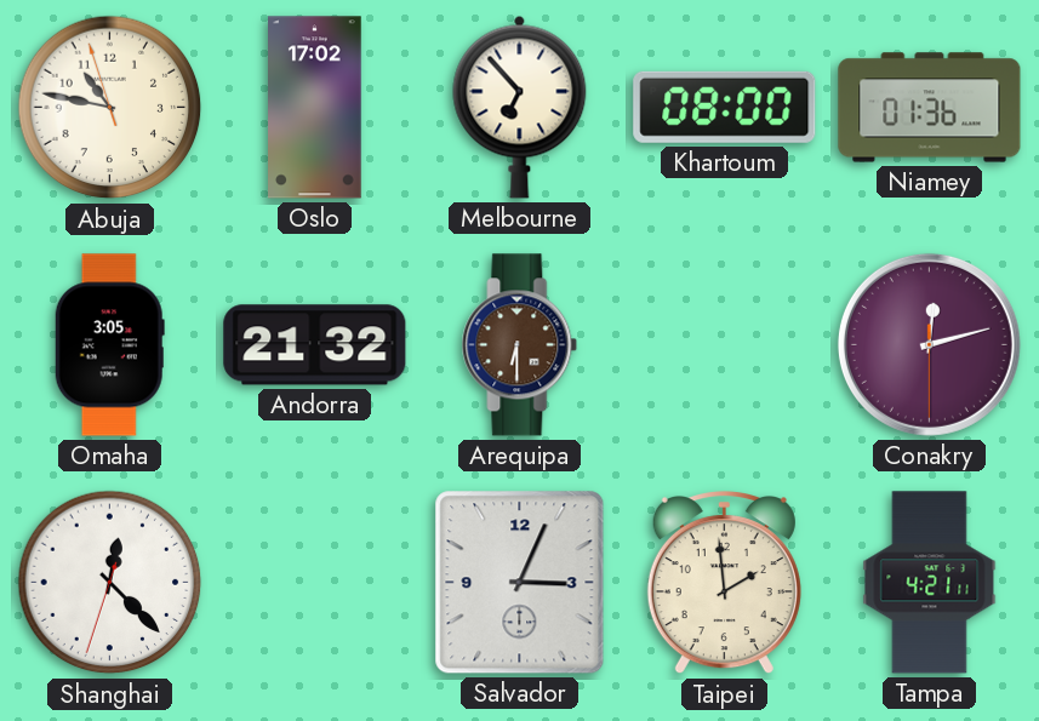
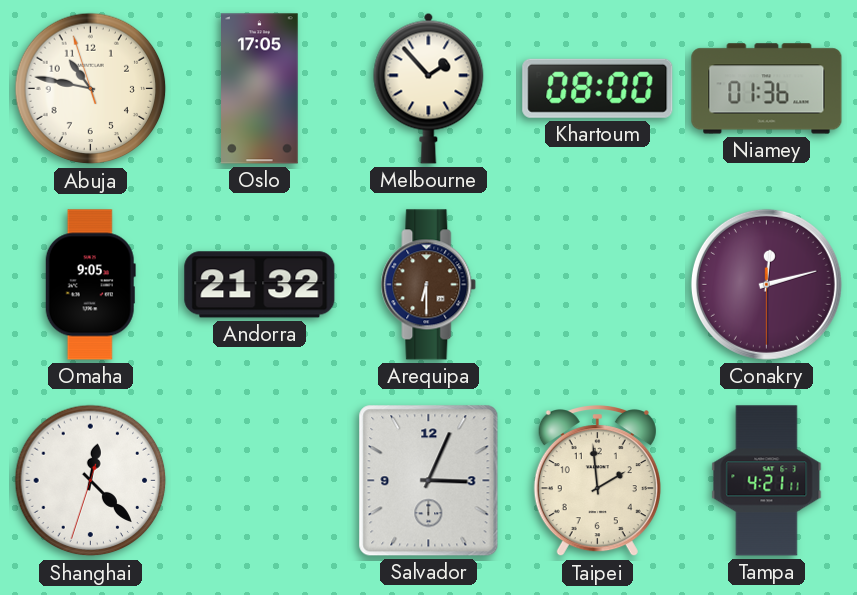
Oslo: 17:02 -> 17:05 (260, 89)
Melbourne: 6:53 -> 1:53 (429, 88)
Omaha: 3:05 -> 9:05 (90, 285)
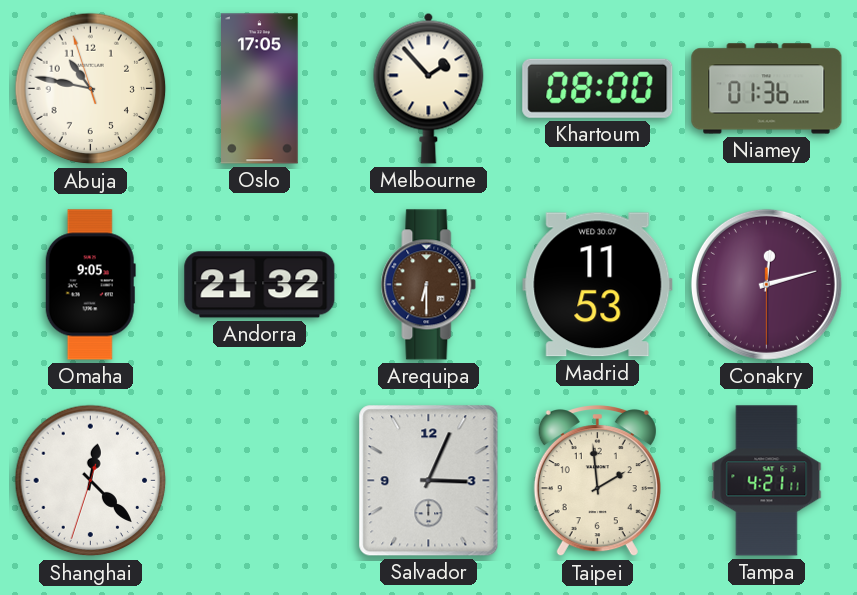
Madrid: none -> 11:53 (598, 285)
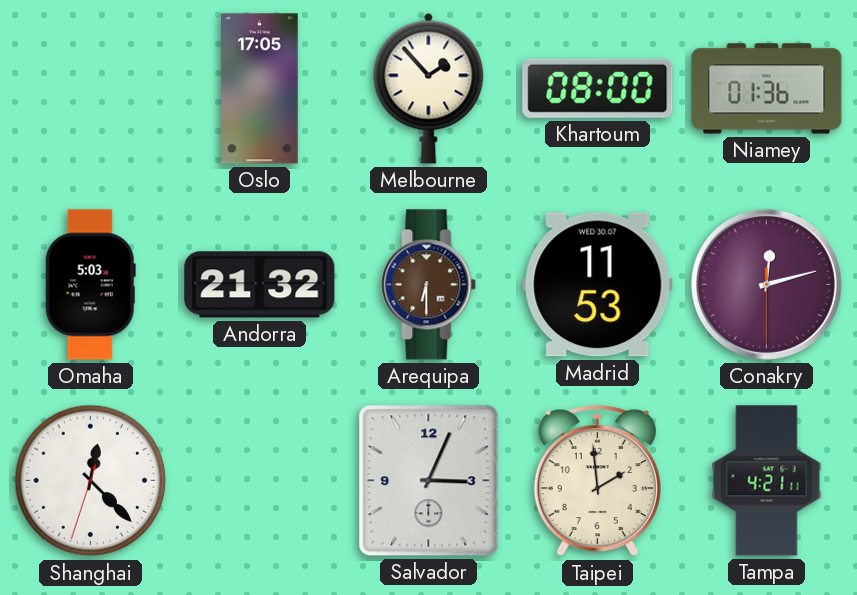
Abuja: 10:46 -> none (91, 89)
Omaha: 9:05 -> 5:03 (90, 285)
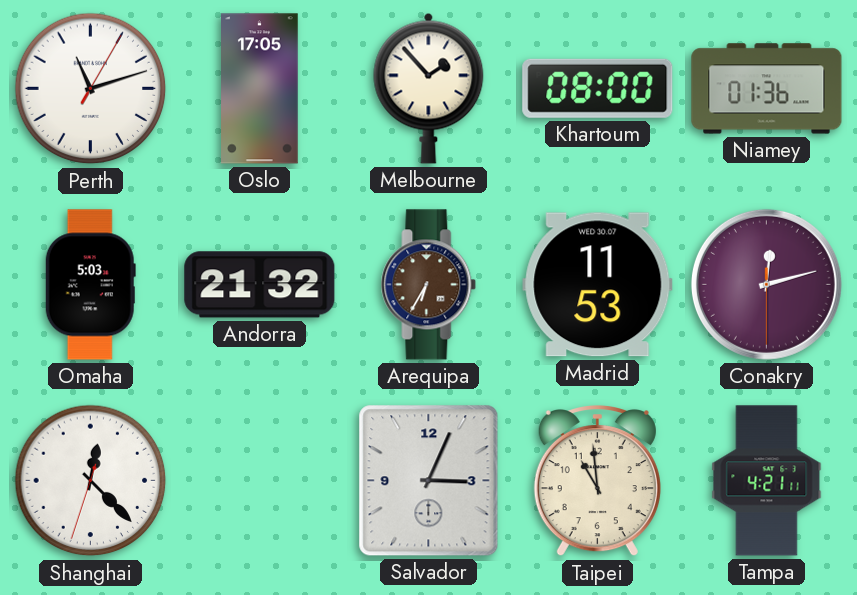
Perth: none -> 11:12 (91, 89)
Arequipa: 6:30 -> 6:35 (429, 285)
Taipei: 1:59 -> 10:59 (597, 482)
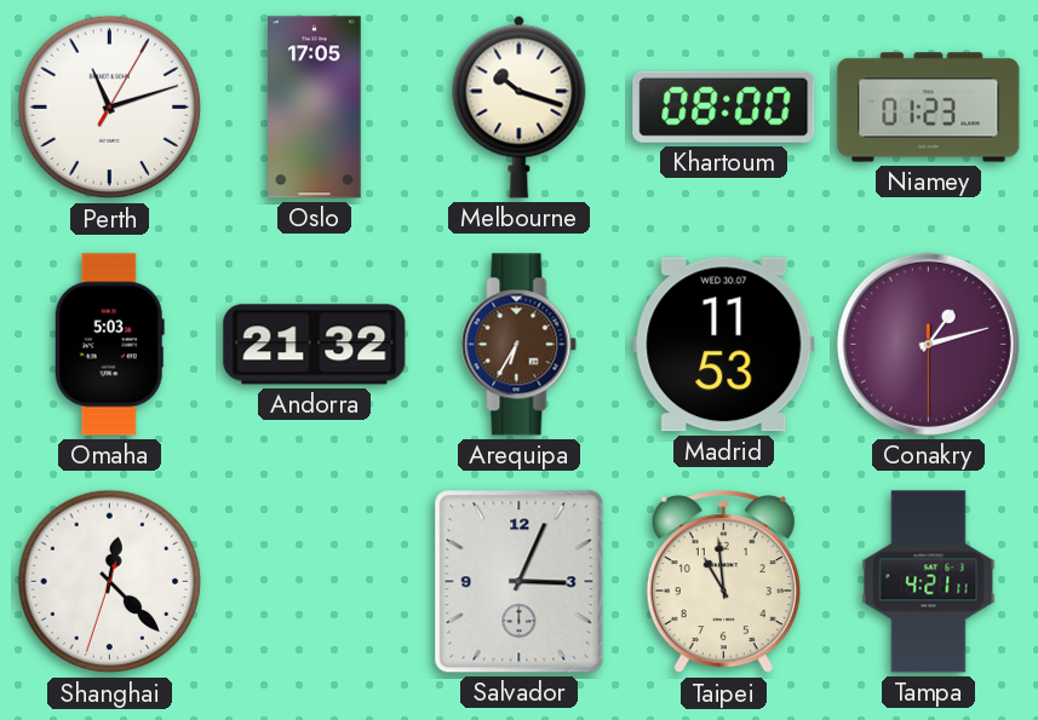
Melbourne: 1:53 -> 10:18 (520, 106)
Niamey: 01:36 -> 01:23 (929, 108)
Conakry: 12:12 -> 1:12 (928, 344)
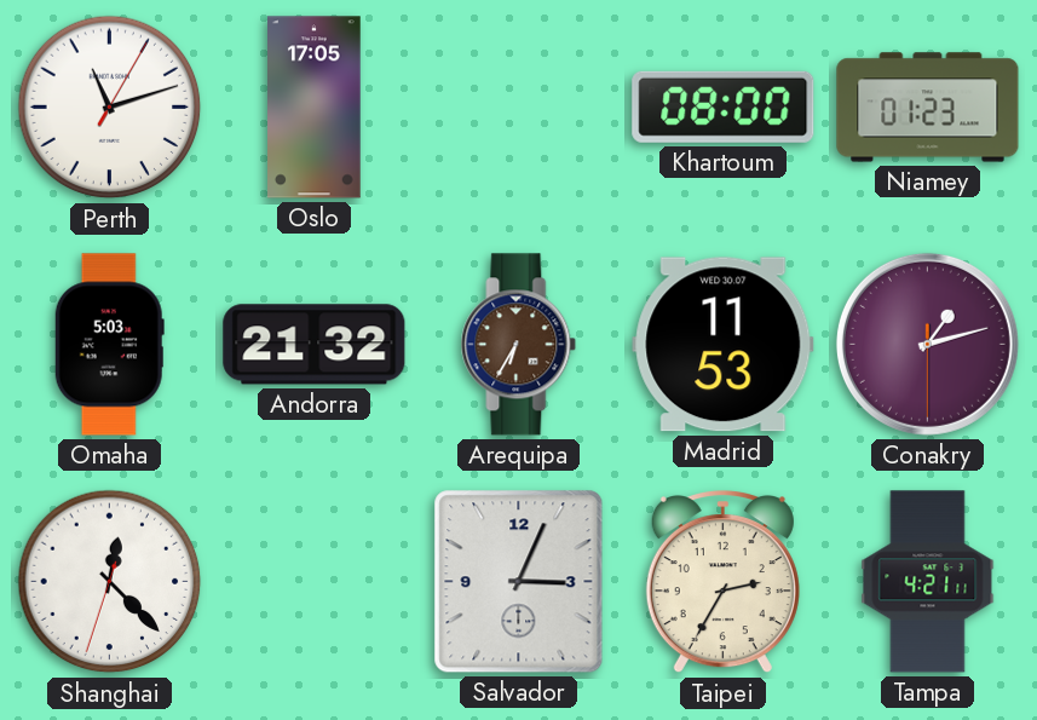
Melbourne: 10:18 -> none (520, 106)
Taipei: 10:59 -> 2:35 (722, 583)
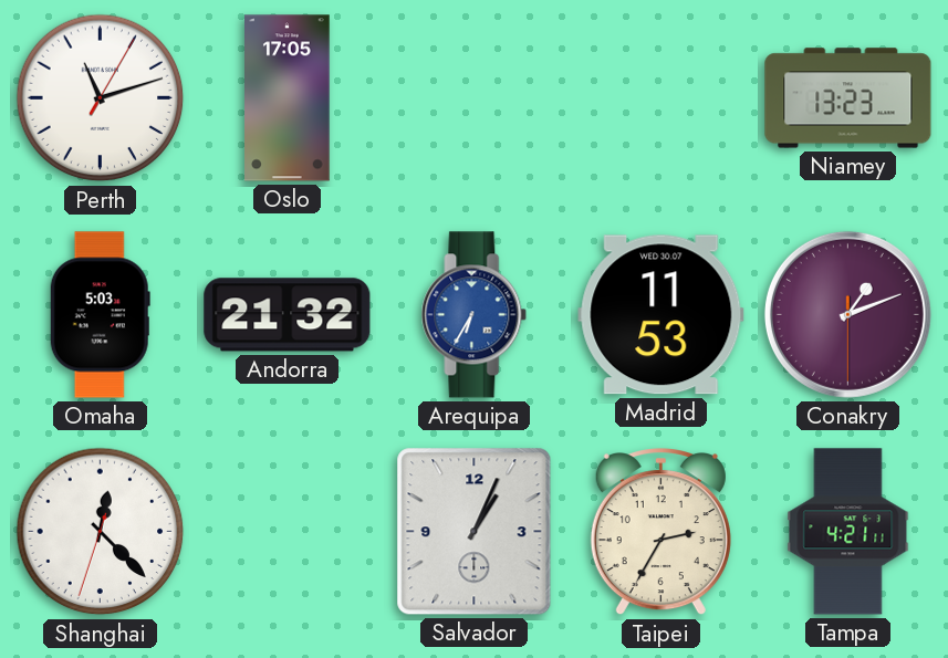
Khartoum: 08:00 -> none (724, 106)
Niamey: 01:23 -> 13:23 (848, 98)
Arequipa dial: brown -> blue (475, 315)
Conakry: 1:12 -> 1:11 (847, 314)
Salvador: 3:04 -> 1:04 (475, 532)
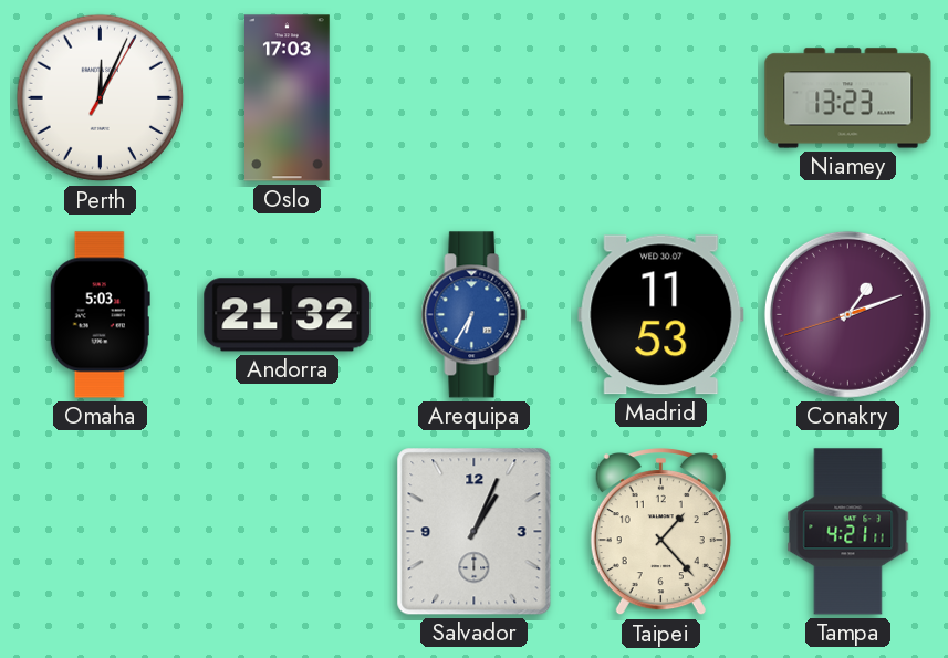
Perth: 11:12 -> 12:04 (101, 98)
Oslo: 17:05 -> 17:03 (288, 98)
Conakry: 1:11:30 -> 1:11:42 (847, 314)
Shanghai: 12:22 -> none (101, 532)
Taipei: 2:35 -> 1:23 (660, 533)
